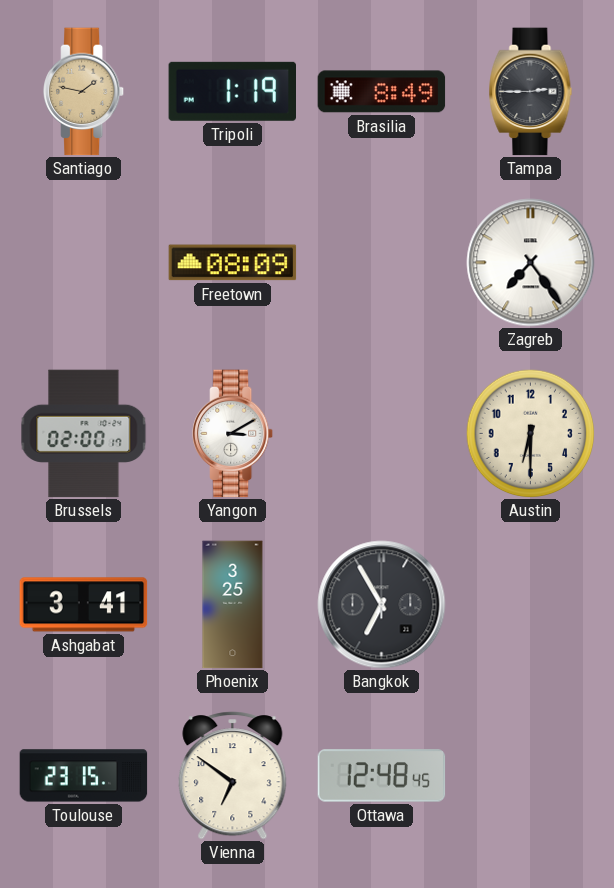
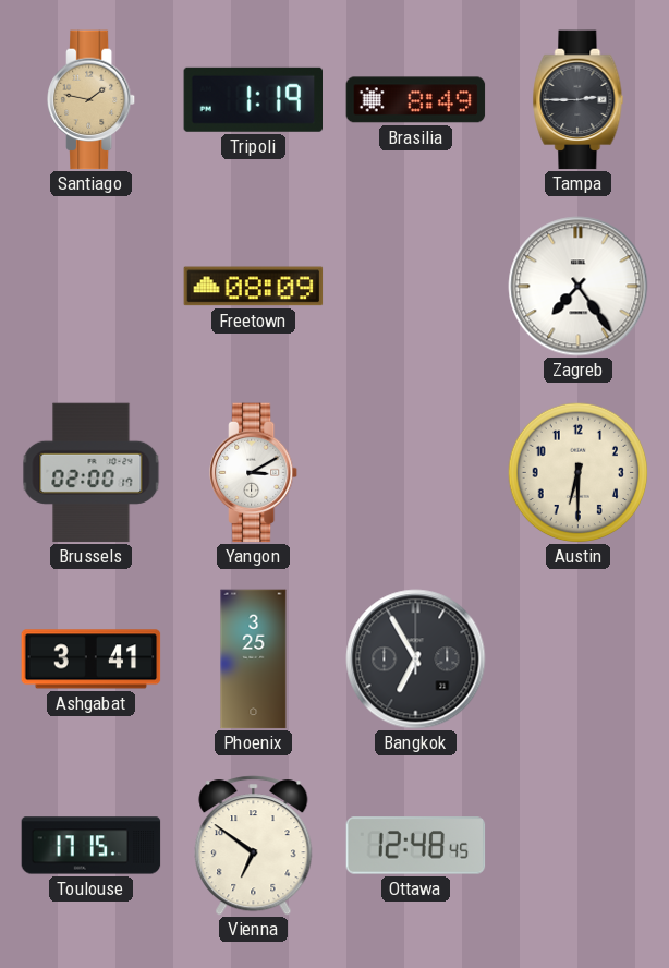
Toulouse: 23:15 -> 17:15 (92, 846)
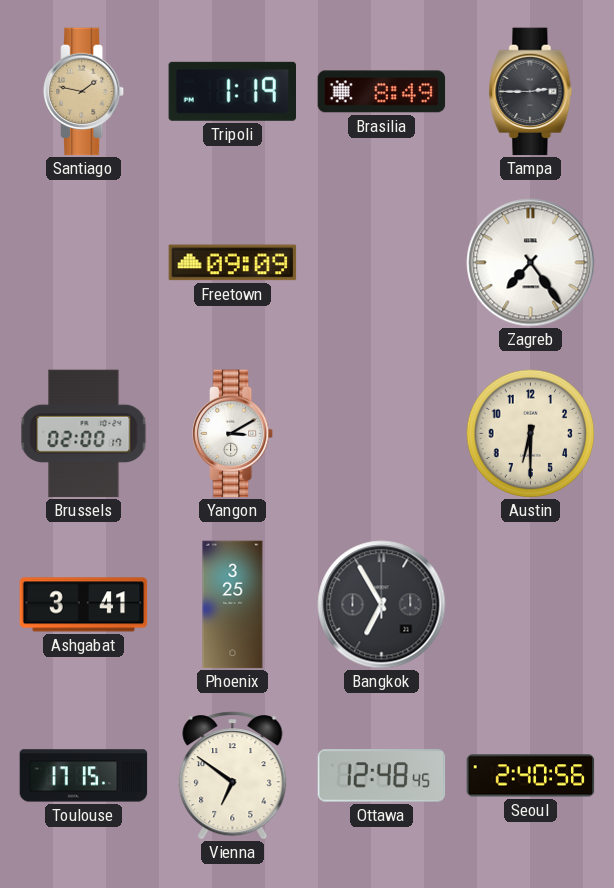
Freetown: 08:09 -> 09:09 (233, 263)
Seoul: none -> 2:40 (531, 776)
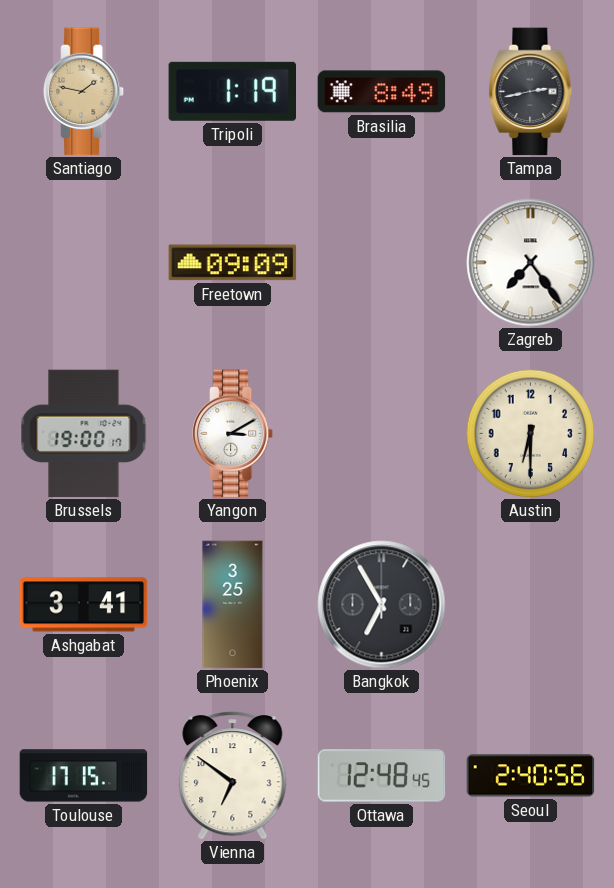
Tampa: 2:45 -> 2:43 (531, 92)
Brussels: 02:00 -> 19:00 (84, 434)
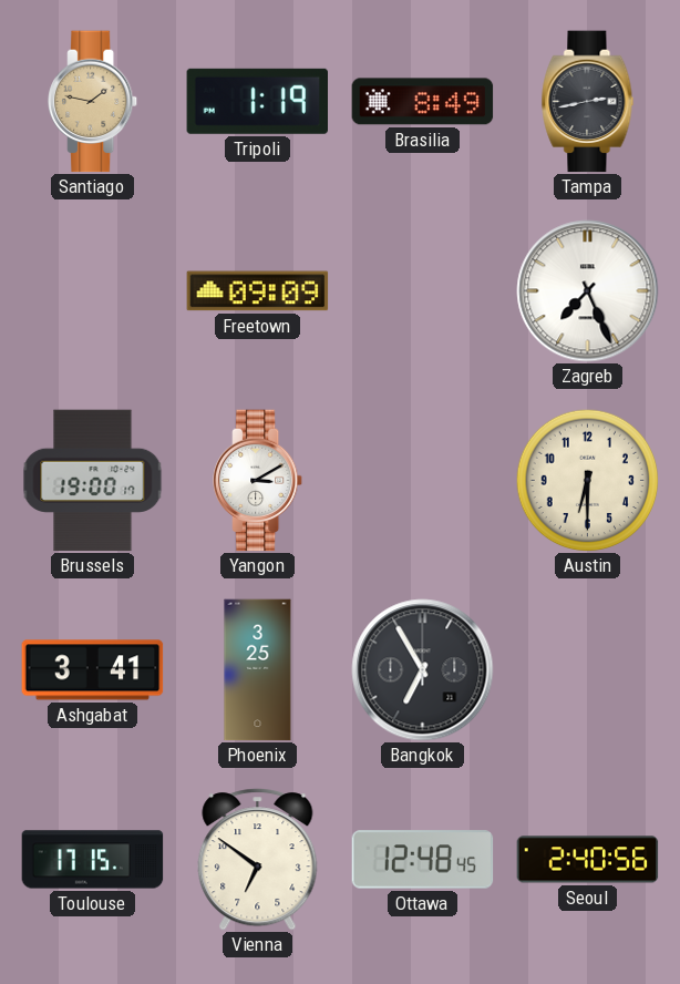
Zagreb: 7:24 -> 7:26 (588, 291)
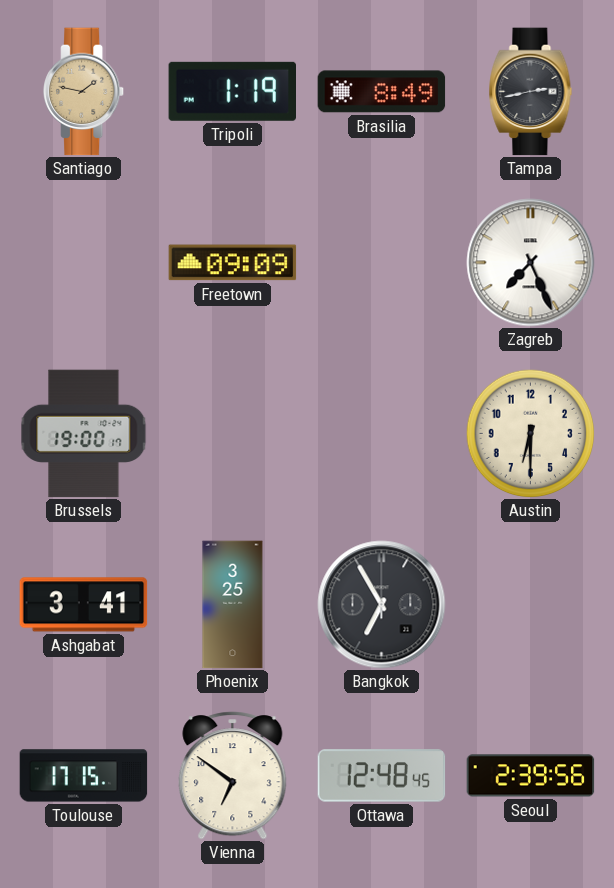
Yangon: 3:10 -> none (259, 481)
Seoul: 2:40 -> 2:39 (531, 776)
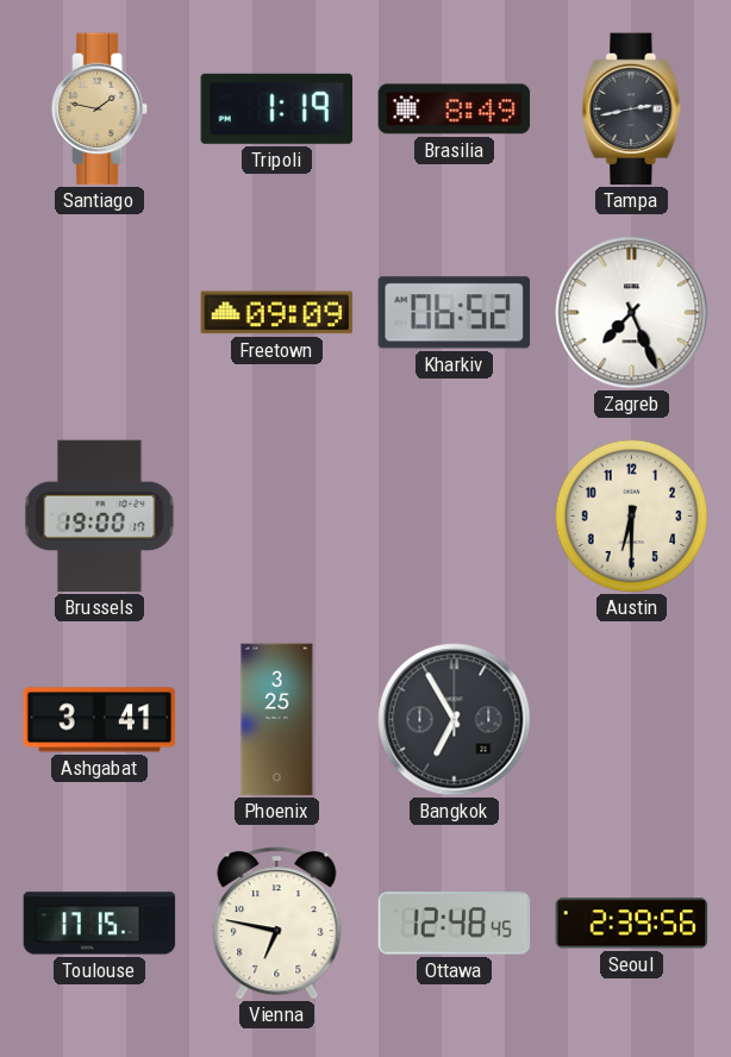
Kharkiv: none -> 06:52 (455, 313)
Vienna: 6:51 -> 6:47 (277, 924)
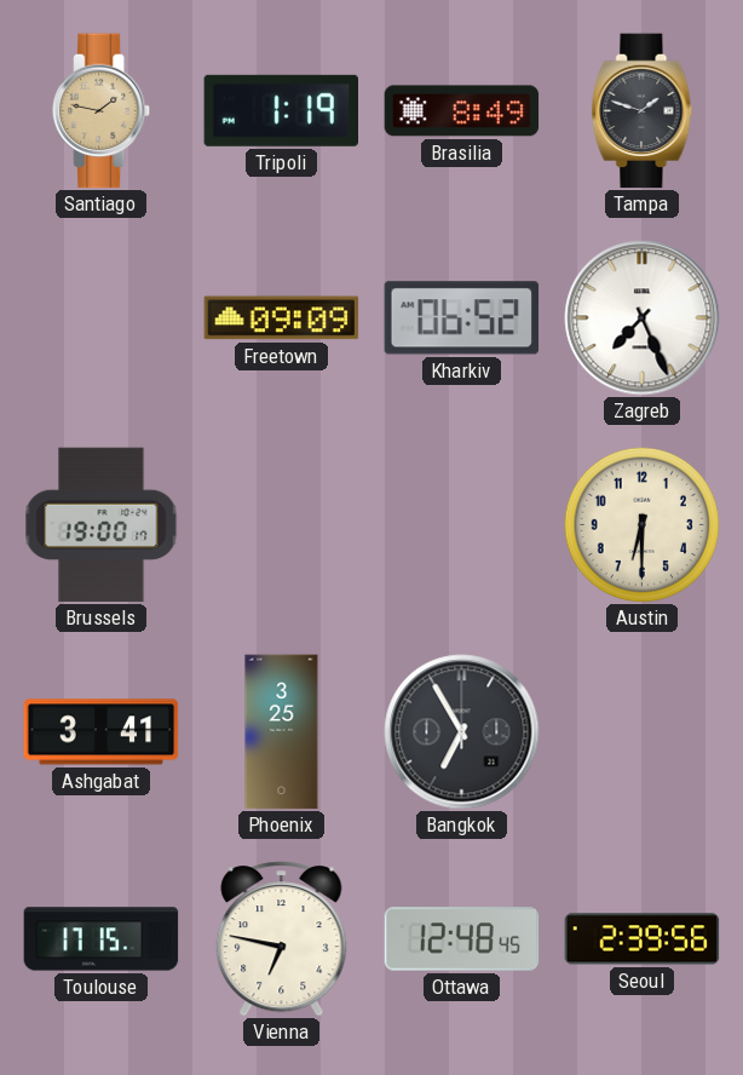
Tampa: 2:43 -> 1:48 (643, 111)
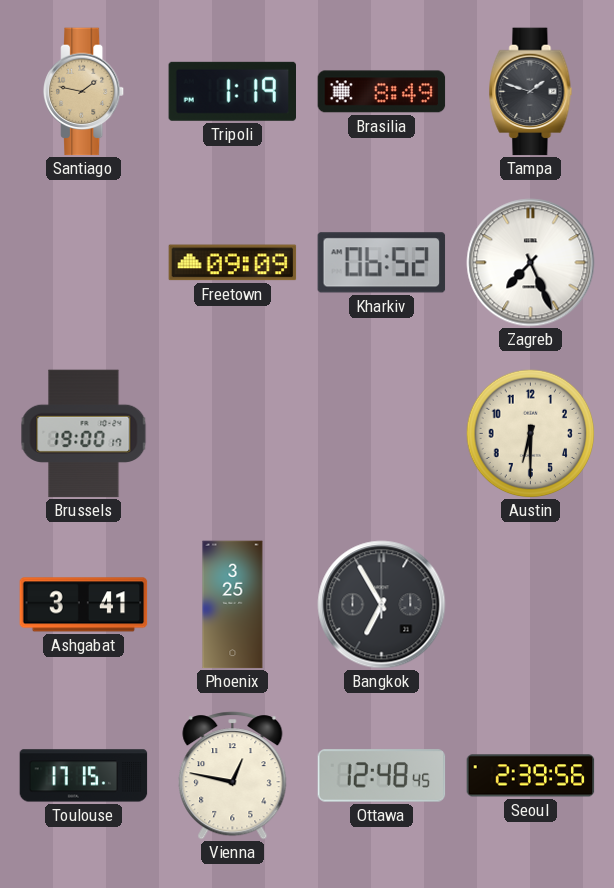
Vienna: 6:47 -> 12:47 (233, 776)
